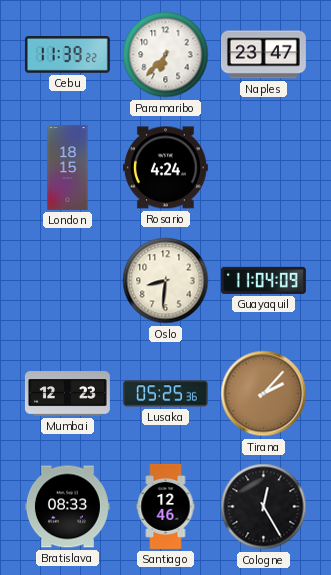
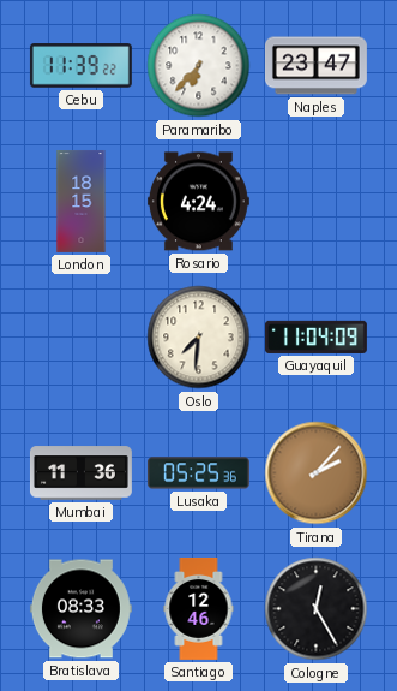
Oslo: 8:31 -> 7:31 (199, 338)
Mumbai: 12:23 -> 11:36 (80, 473)
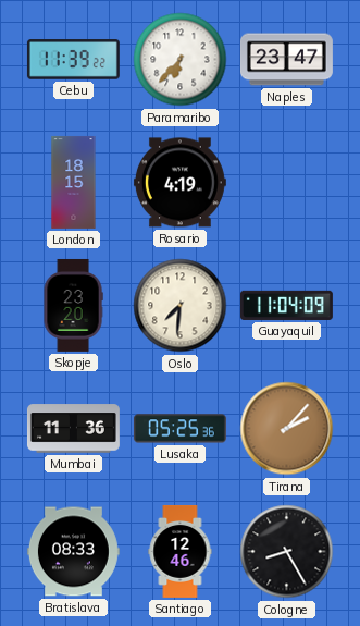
Rosario: 4:24 -> 4:19 (179, 183)
Skopje: none -> 23:20 (73, 305)
Cologne: 12:25 -> 8:25 (287, 552)
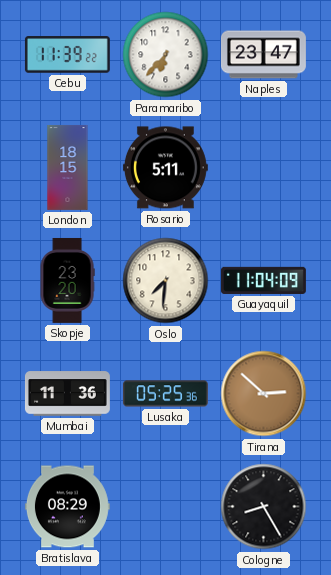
Rosario: 4:19 -> 5:11 (165, 168)
Tirana: 2:07 -> 2:52 (264, 394)
Bratislava: 08:33 -> 08:29 (67, 507)
Santiago: 12:46 -> none (181, 551)
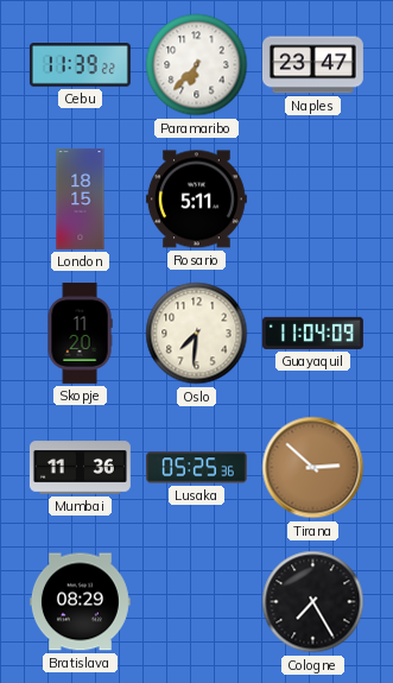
Skopje: 23:20 -> 11:20 (80, 333)
Cologne: 8:25 -> 7:25 (313, 602)
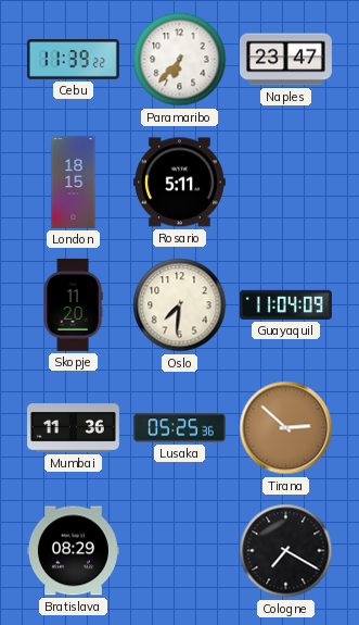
Cologne: 7:25 -> 7:20 (286, 551)
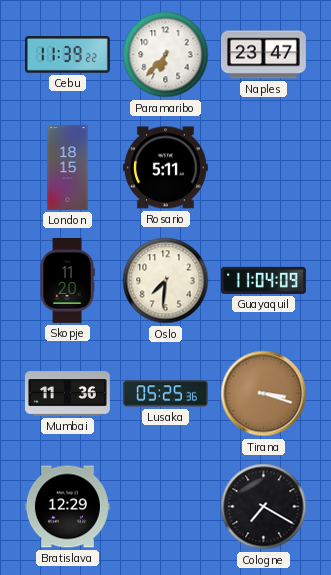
Tirana: 2:52 -> 3:18 (264, 394)
Bratislava: 08:29 -> 12:29 (67, 507)
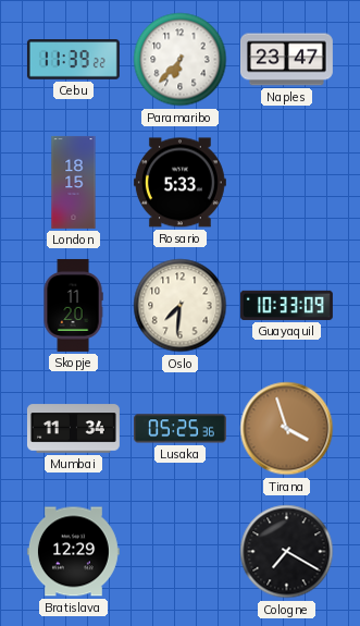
Rosario: 5:11 -> 5:33 (179, 183)
Guayaquil: 11:04 -> 10:33 (286, 305)
Mumbai: 11:36 -> 11:34 (73, 429)
Tirana: 3:18 -> 3:57 (287, 429)
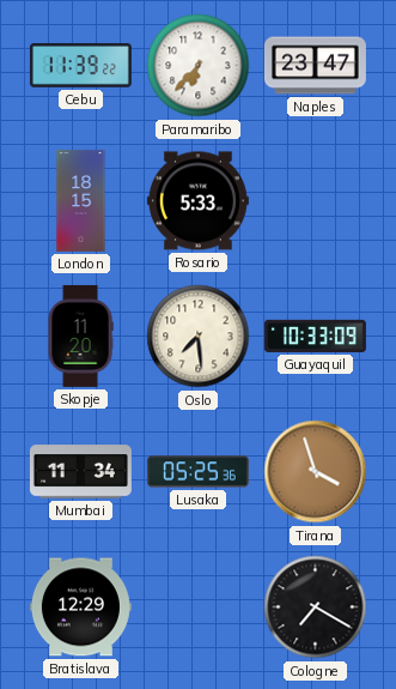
Oslo: 7:31 -> 7:29 (199, 337)
